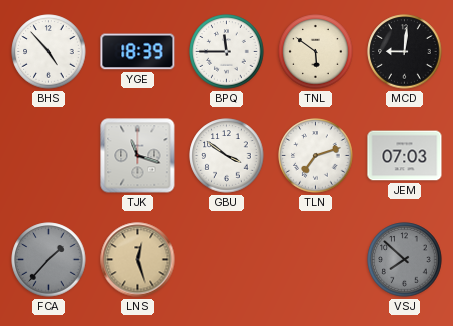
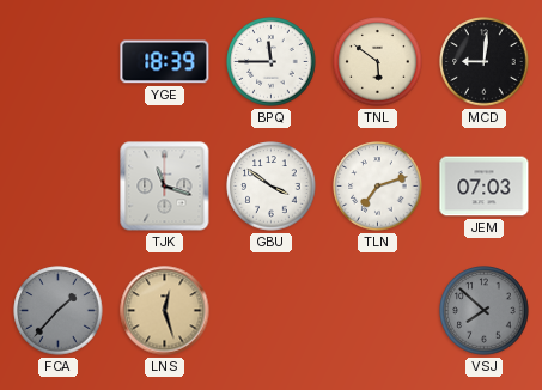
BHS: 4:53 -> none (49, 52)
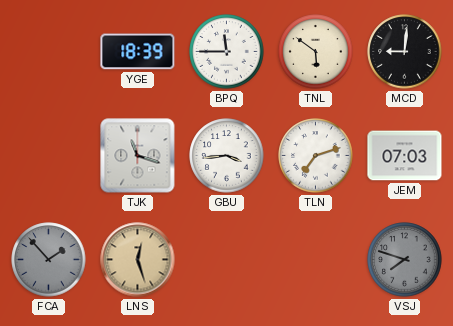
GBU: 3:51 -> 3:44 (227, 156)
FCA: 1:37 -> 1:53 (49, 260)
VSJ: 7:52 -> 7:48 (405, 260)
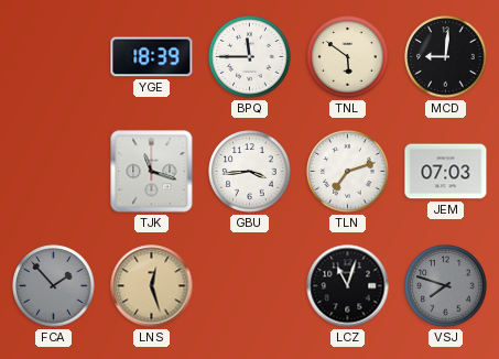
LCZ: none -> 11:03 (348, 286)
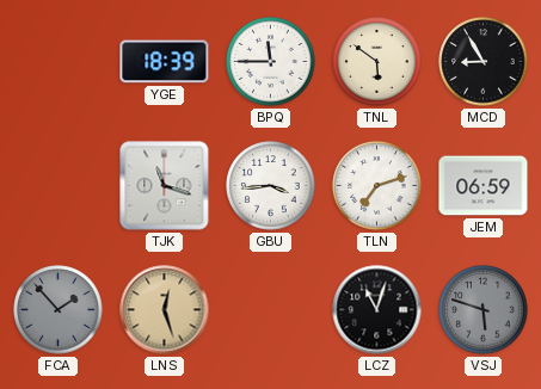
MCD: 9:01 -> 8:55 (484, 62)
JEM: 07:03 -> 06:59 (484, 186)
VSJ: 7:48 -> 5:48 (484, 310)
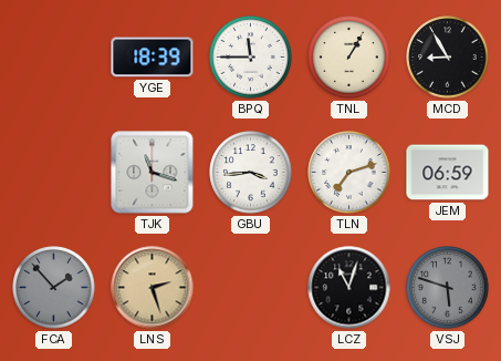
TNL: 5:51 -> 1:05 (349, 58)
LNS: 12:27 -> 2:27 (153, 288)
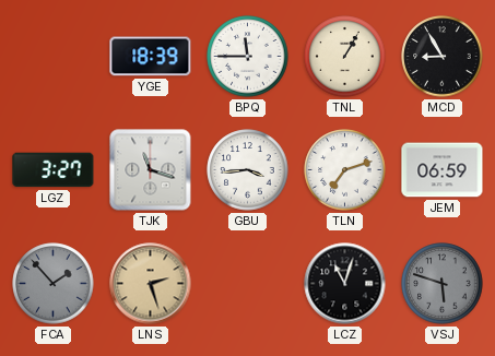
LGZ: none -> 3:27 (54, 170)
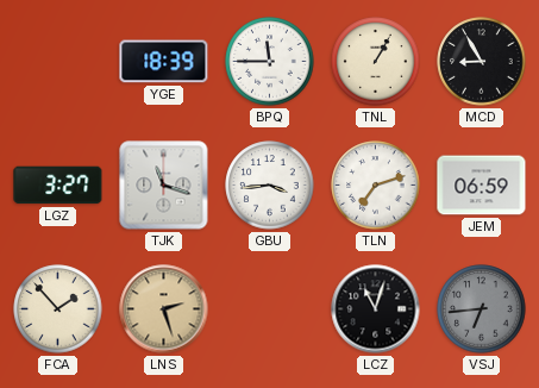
FCA dial: grey -> cream (58, 309)
VSJ: 5:48 -> 6:44 (482, 309)
